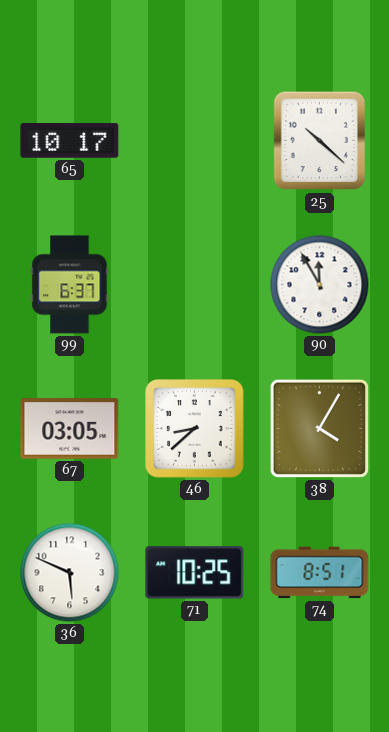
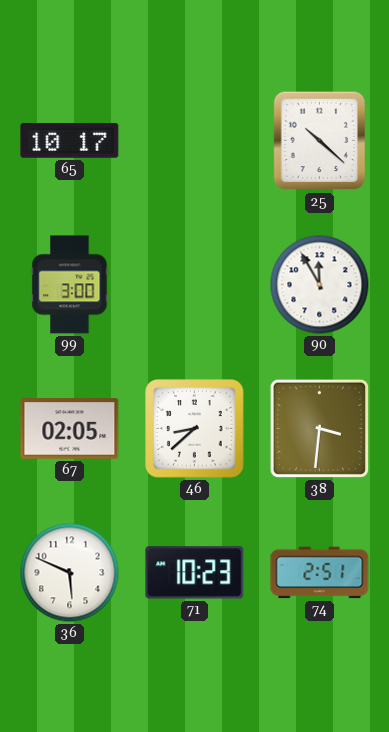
99: 6:37 -> 3:00 (70, 285)
67: 03:05 -> 02:05 (70, 429)
38: 4:05 -> 3:31 (319, 428)
71: 10:25 -> 10:23 (195, 573)
74: 8:51 -> 2:51 (320, 573)
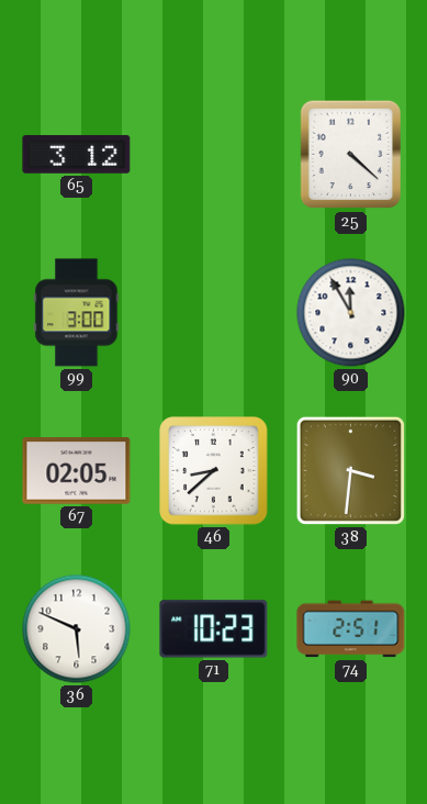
65: 10:17 -> 3:12 (77, 154)
25: 10:22 -> 4:22 (351, 155)
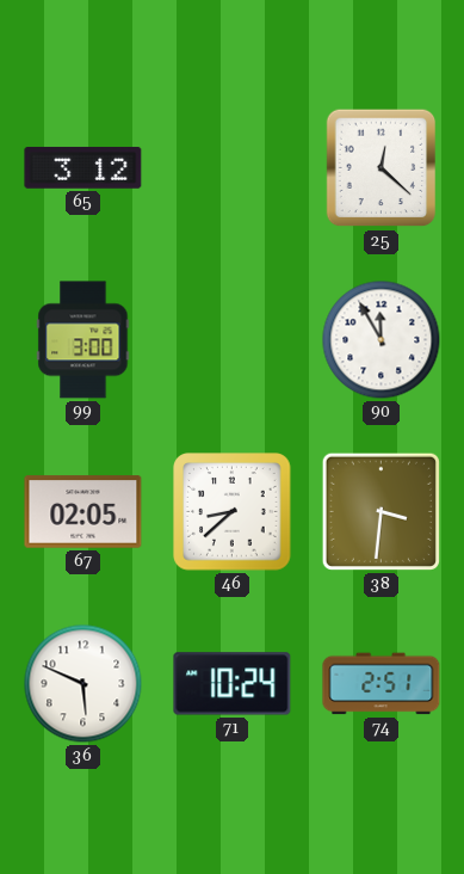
25: 4:22 -> 12:22 (382, 168)
71: 10:23 -> 10:24 (233, 684)
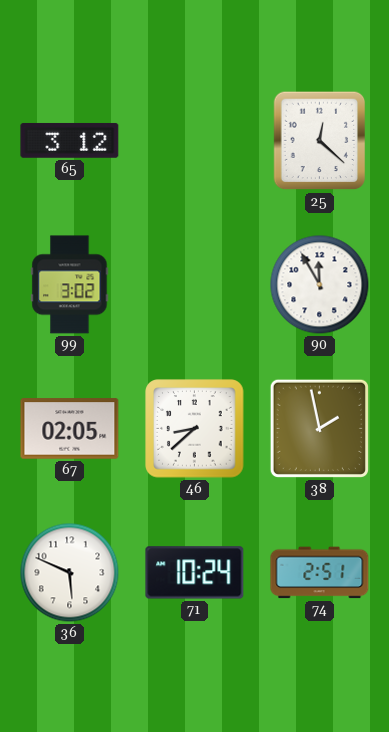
99: 3:00 -> 3:02 (70, 285)
38: 3:31 -> 1:58 (319, 428)
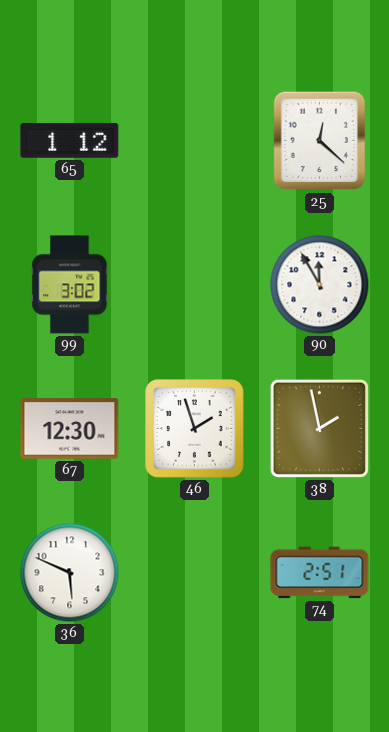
65: 3:12 -> 1:12 (70, 140)
67: 02:05 -> 12:30 (70, 429)
46: 8:38 -> 1:57 (195, 429)
71: 10:24 -> none (195, 573)
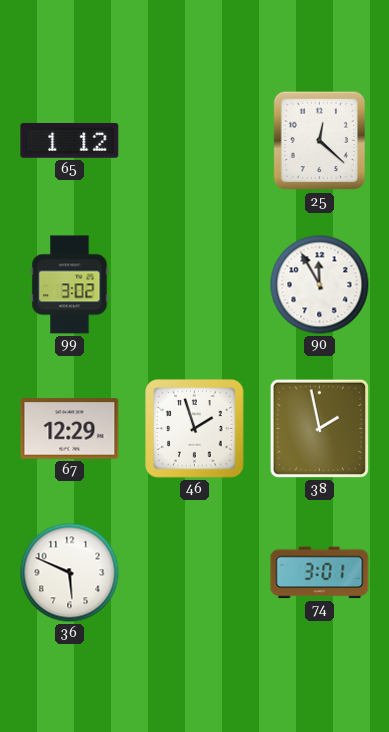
67: 12:30 -> 12:29 (70, 429)
74: 2:51 -> 3:01 (320, 573)
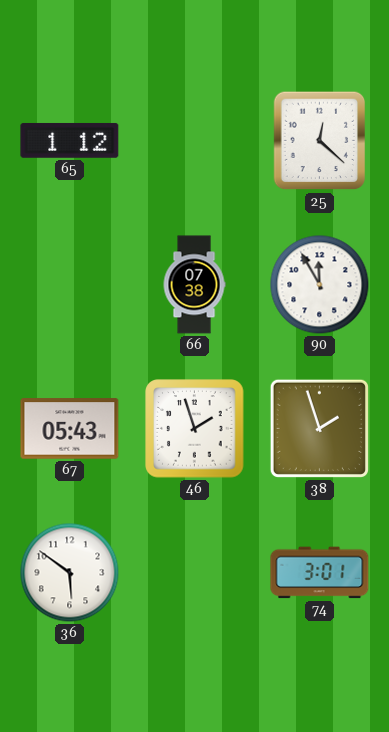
99: 3:02 -> none (70, 285)
66: none -> 07:38 (194, 285)
67: 12:29 -> 05:43 (70, 429)
38: 1:58 -> 1:57 (319, 428)
36: 5:49 -> 5:51 (70, 573)
